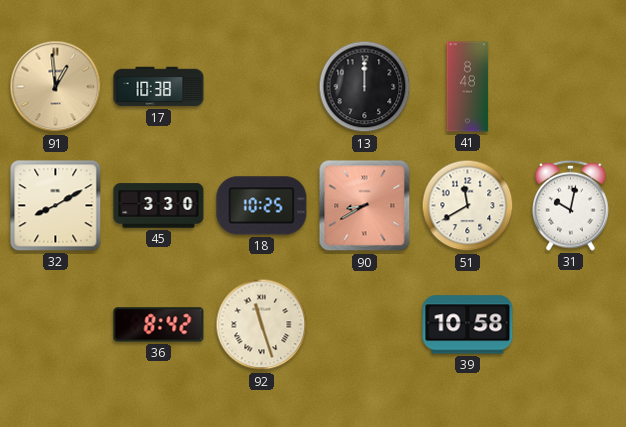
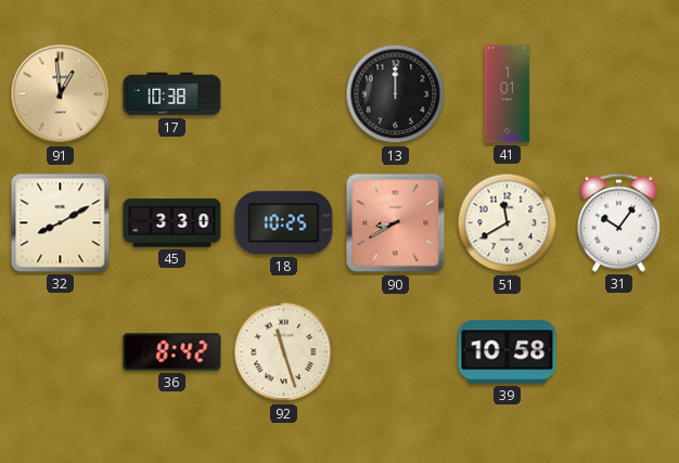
41: 8:48 -> 1:01 (508, 94)
31: 10:02 -> 10:06 (619, 222)
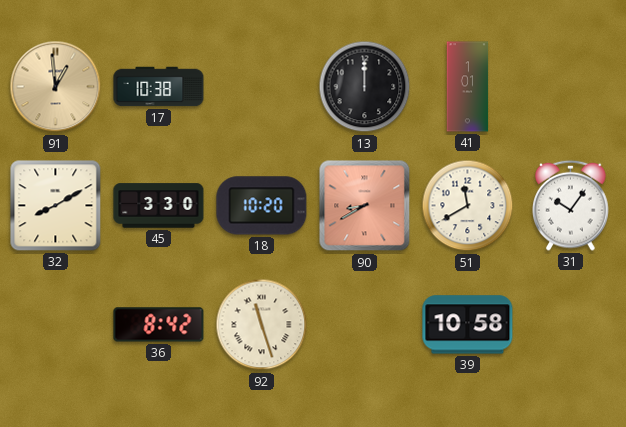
18: 10:25 -> 10:20 (262, 206)
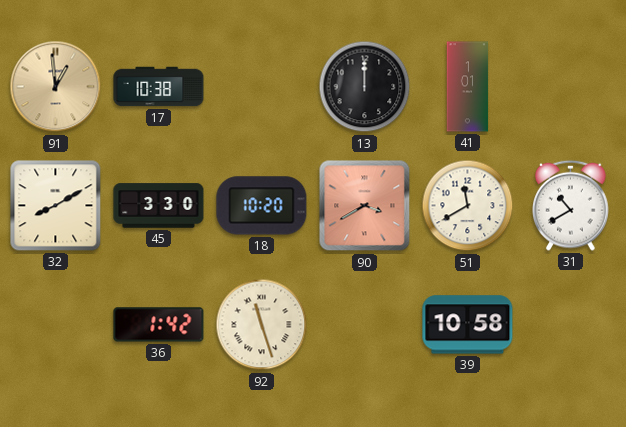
90: 8:40 -> 3:40 (365, 206)
31: 10:06 -> 10:40 (571, 205)
36: 8:42 -> 1:42 (159, 325)
